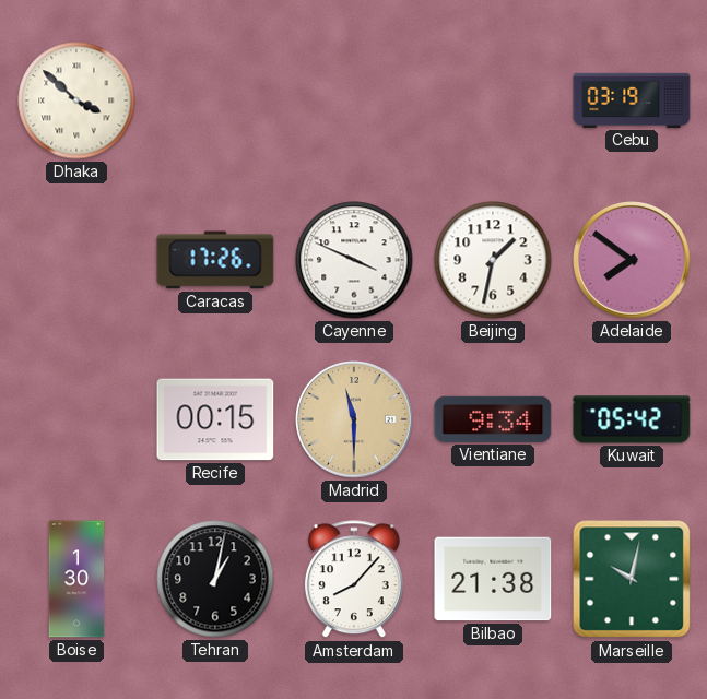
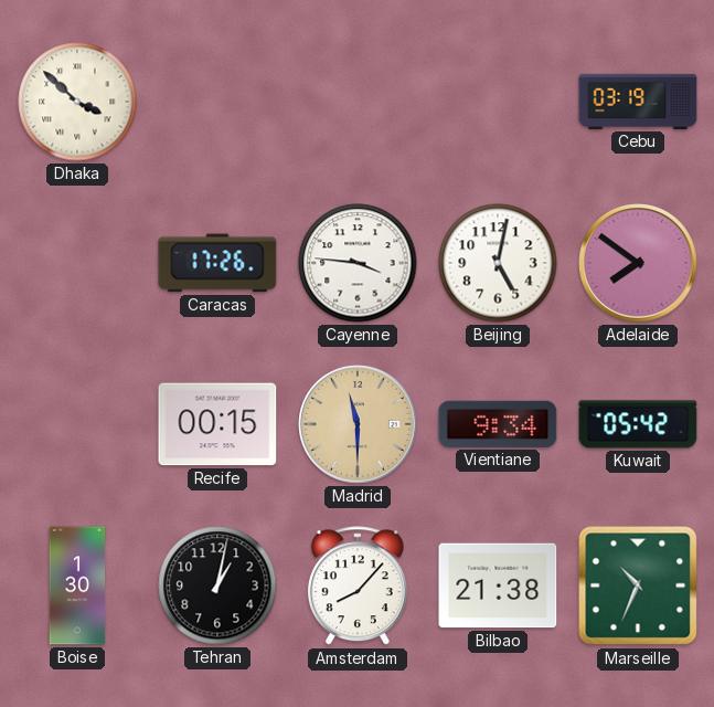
Cayenne: 3:49 -> 3:46 (358, 263)
Beijing: 1:32 -> 5:02 (498, 263)
Marseille: 10:02 -> 10:34 (638, 585)
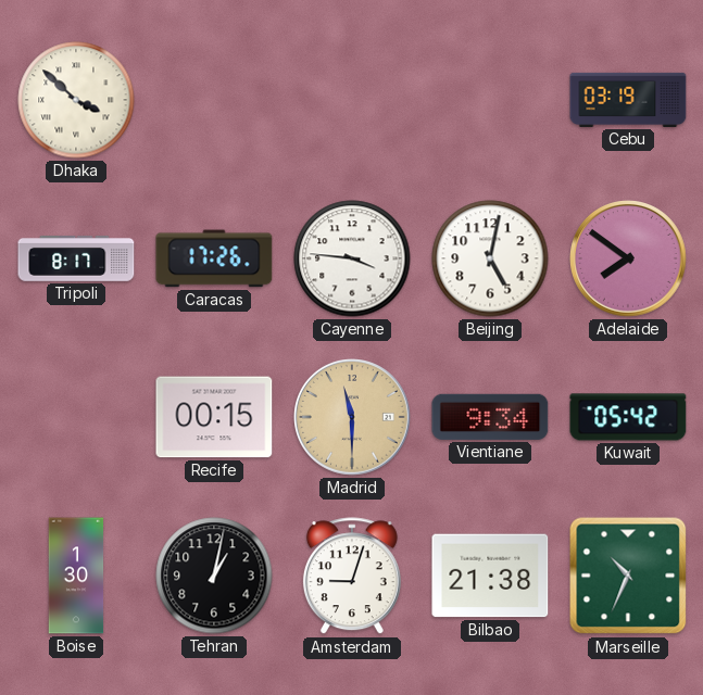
Tripoli: none -> 8:17 (76, 258)
Amsterdam: 8:07 -> 9:03 (352, 577)
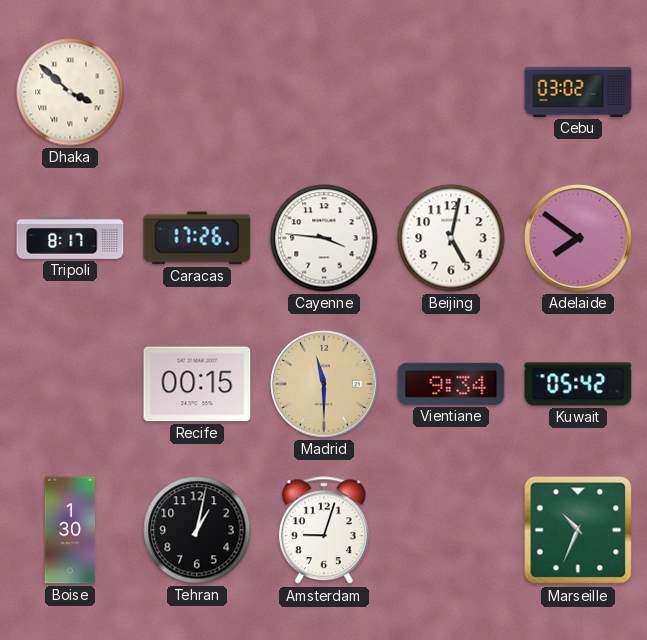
Cebu: 03:19 -> 03:02 (578, 92)
Bilbao: 21:38 -> none (490, 576)
